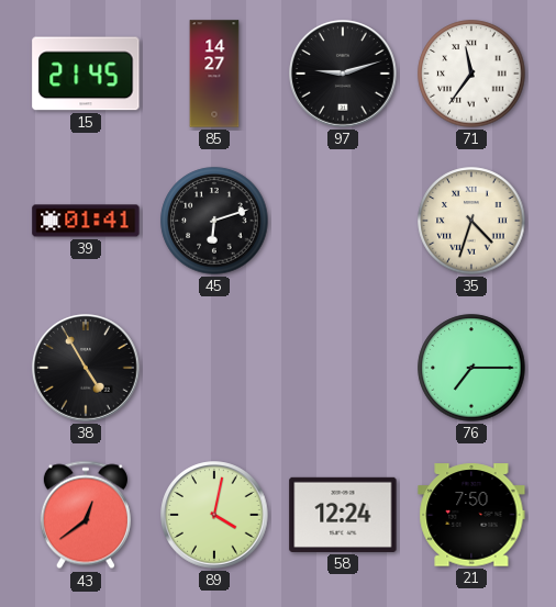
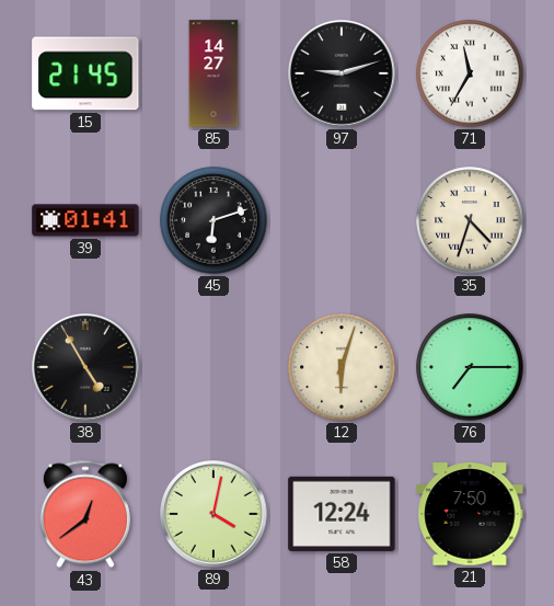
71: 11:36 -> 11:35 (470, 73)
12: none -> 6:03 (342, 367)
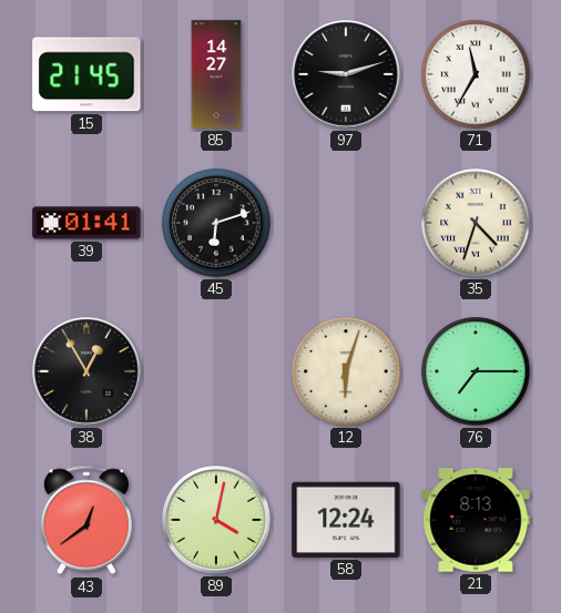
38: 4:55 -> 12:55 (86, 371)
21: 7:50 -> 8:13 (476, 520)
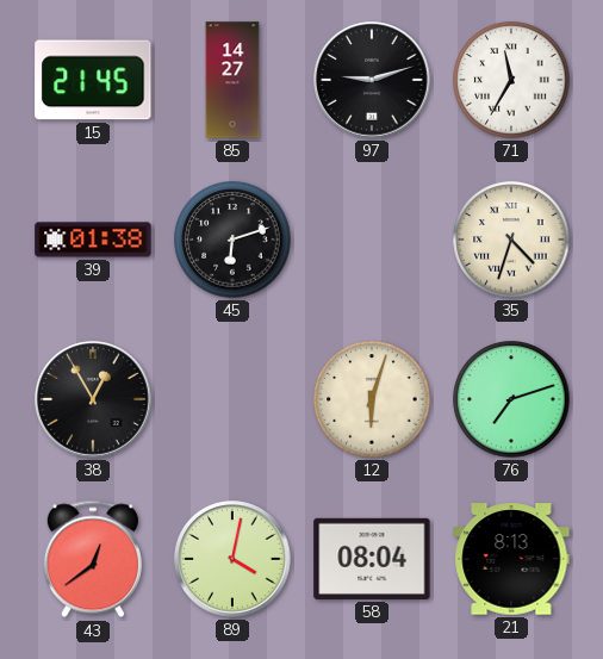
39: 01:41 -> 01:38 (93, 240)
76: 7:15 -> 7:12 (511, 399)
58: 12:24 -> 08:04 (372, 559)
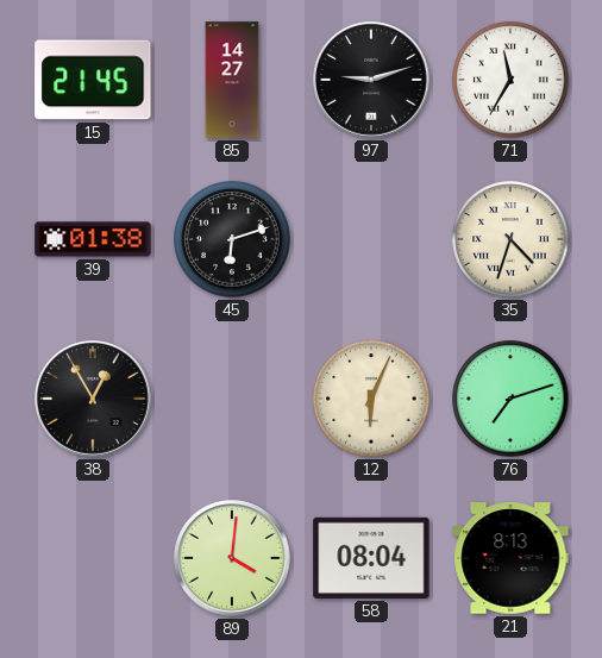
12: 6:03 -> 6:04 (371, 399)
43: 12:39 -> none (93, 559)
89: 4:02 -> 4:01 (232, 558)
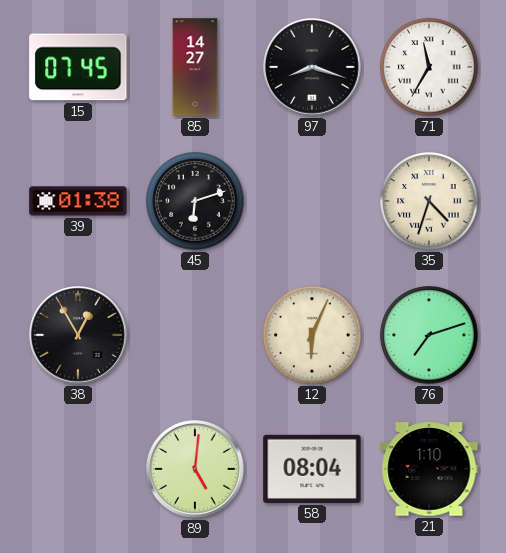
15: 21:45 -> 07:45 (78, 67)
97: 9:12 -> 8:18 (312, 67)
89: 4:01 -> 5:01 (195, 469)
21: 8:13 -> 1:10 (429, 469)
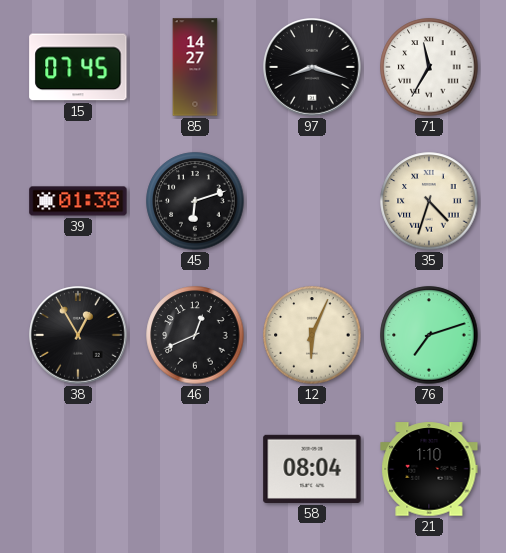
46: none -> 12:41 (195, 335)
89: 5:01 -> none (195, 469)
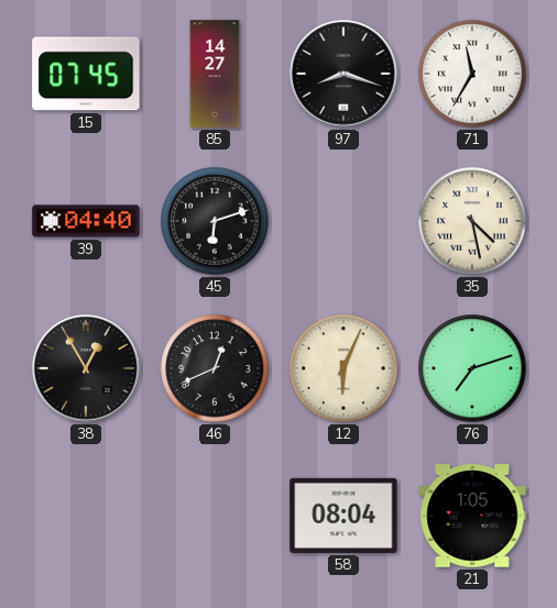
39: 01:38 -> 04:40 (86, 221)
35: 4:33 -> 4:28 (472, 221)
21: 1:10 -> 1:05 (472, 516)
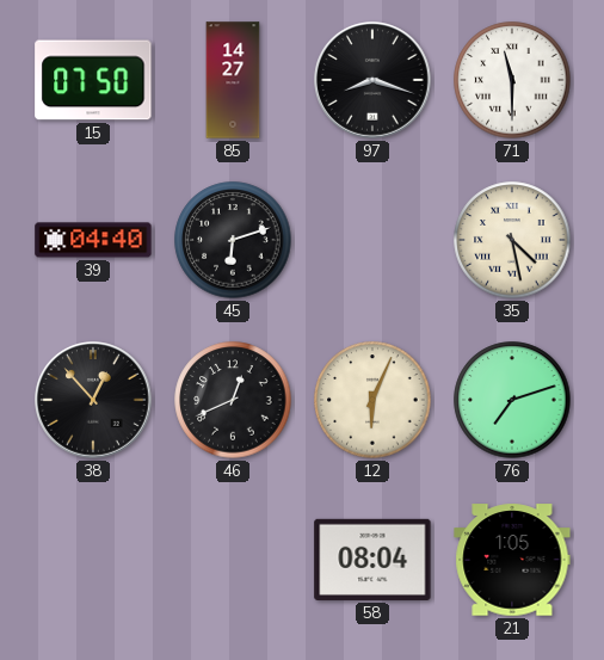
15: 07:45 -> 07:50 (93, 80)
71: 11:35 -> 11:30 (512, 80)
38: 12:55 -> 12:53 (93, 400)
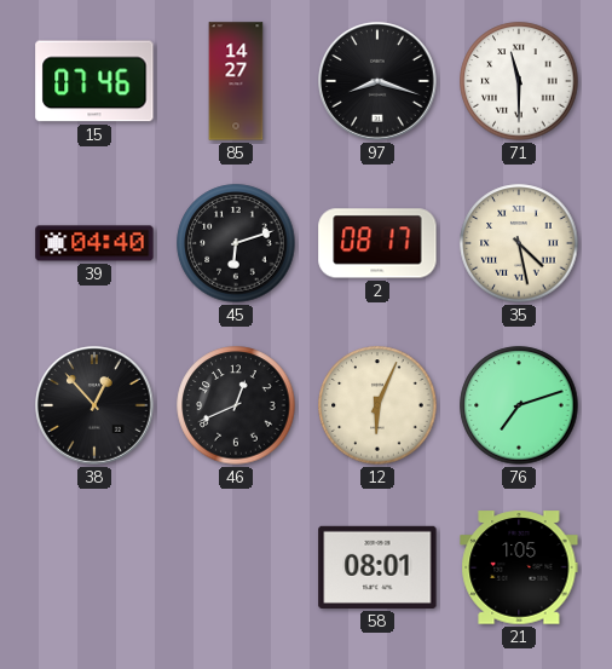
15: 07:50 -> 07:46 (94, 81)
2: none -> 08:17 (377, 243)
58: 08:04 -> 08:01 (377, 567)
